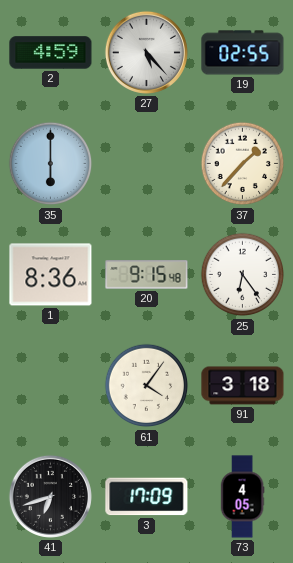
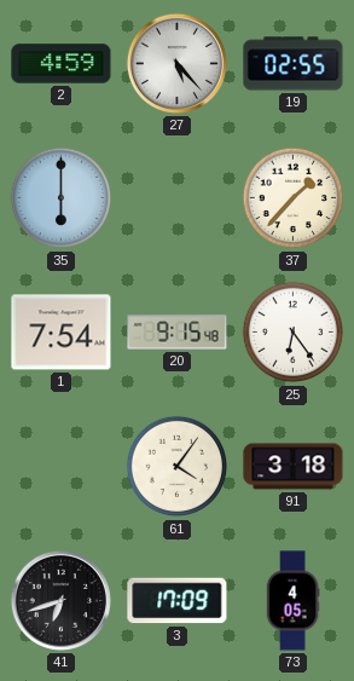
1: 8:36 -> 7:54 (62, 333)
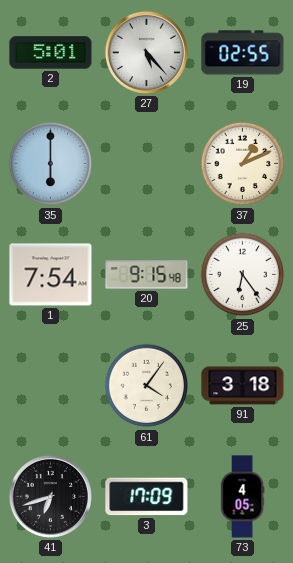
2: 4:59 -> 5:01 (51, 53)
37: 1:37 -> 1:11 (243, 164)
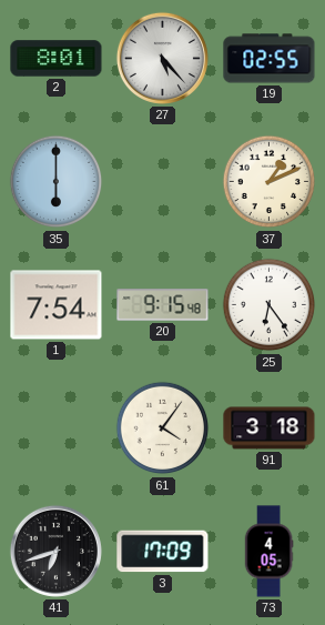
2: 5:01 -> 8:01 (57, 59)
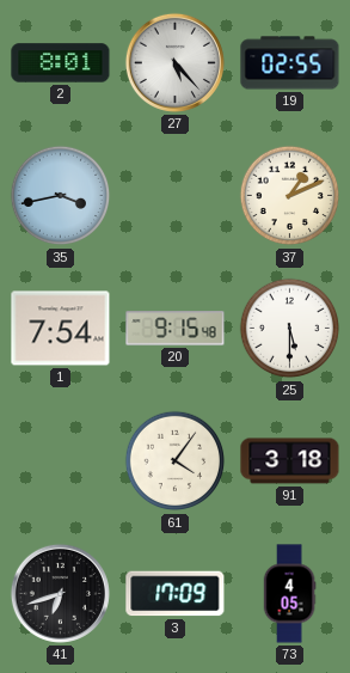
35: 6:00 -> 3:43 (61, 196)
25: 6:24 -> 5:30 (290, 329)
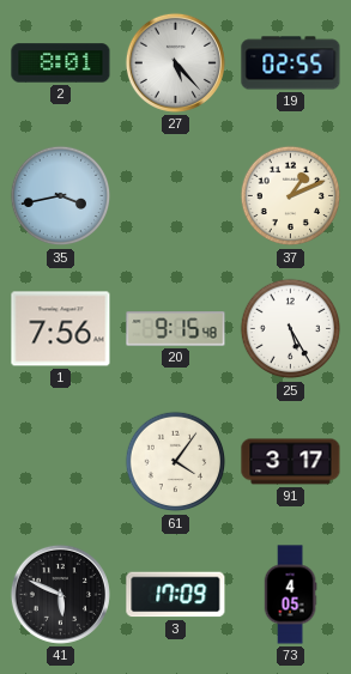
1: 7:54 -> 7:56 (61, 329)
25: 5:30 -> 5:25 (291, 329)
91: 3:18 -> 3:17 (291, 462)
41: 6:42 -> 5:49 (60, 594)
